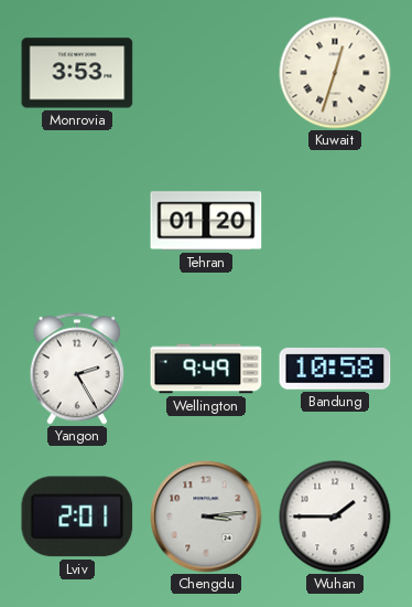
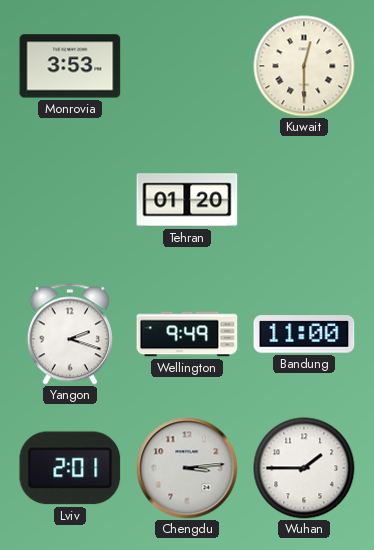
Kuwait: 12:33 -> 12:30 (304, 66)
Yangon: 2:25 -> 2:18 (70, 334)
Bandung: 10:58 -> 11:00 (304, 334)
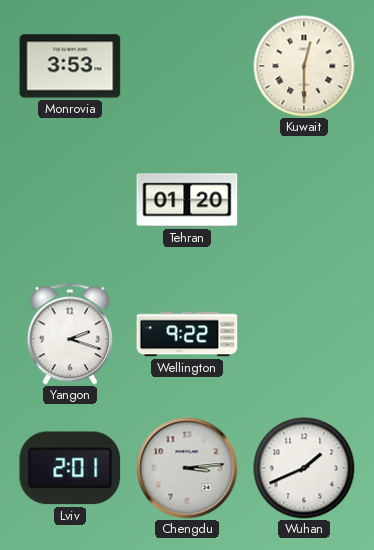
Wellington: 9:49 -> 9:22 (187, 334)
Bandung: 11:00 -> none (304, 334)
Wuhan: 1:45 -> 1:41 (304, 468)
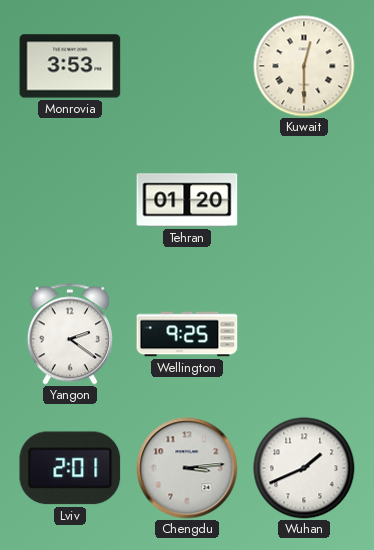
Yangon: 2:18 -> 2:21 (70, 334)
Wellington: 9:22 -> 9:25 (187, 334)
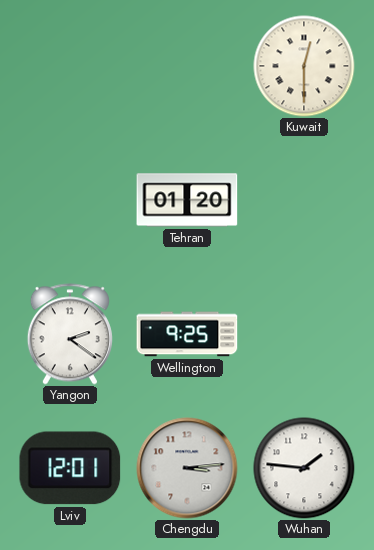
Monrovia: 3:53 -> none (70, 66)
Lviv: 2:01 -> 12:01 (70, 468)
Wuhan: 1:41 -> 1:46 (304, 468)
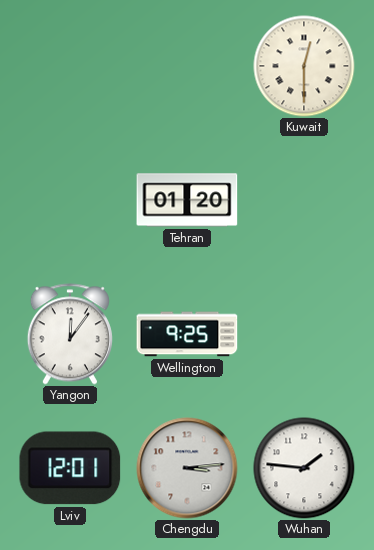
Yangon: 2:21 -> 12:06 (70, 334)
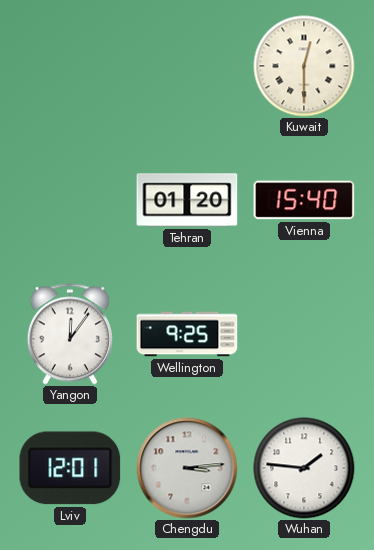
Vienna: none -> 15:40 (304, 200)
